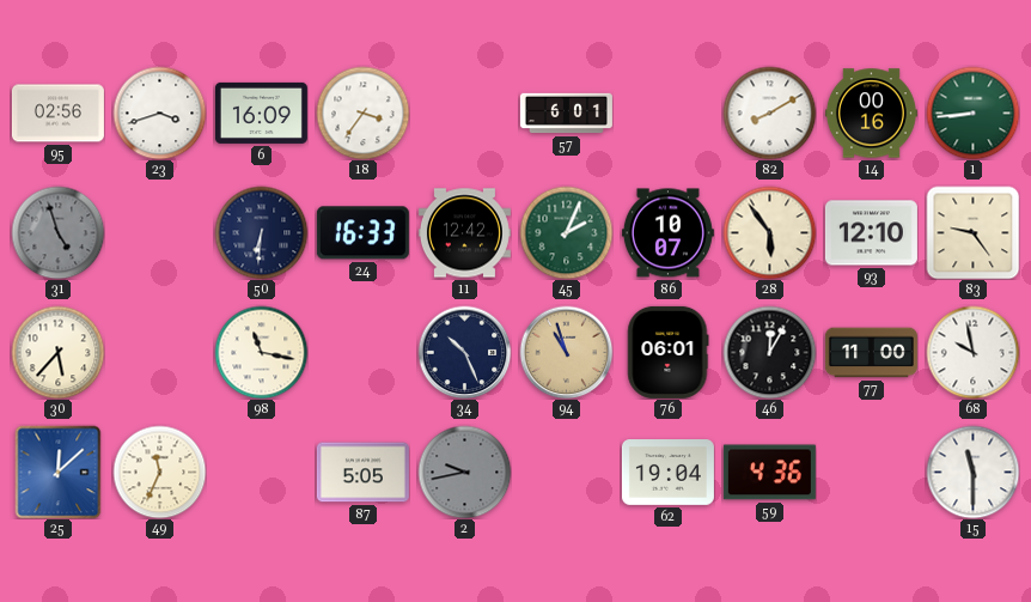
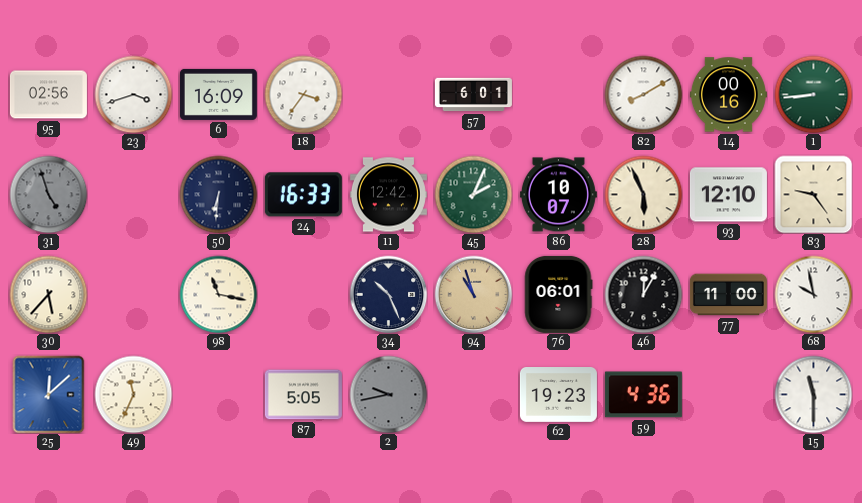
28: 5:54 -> 5:56 (643, 194)
62: 19:04 -> 19:23 (558, 395)
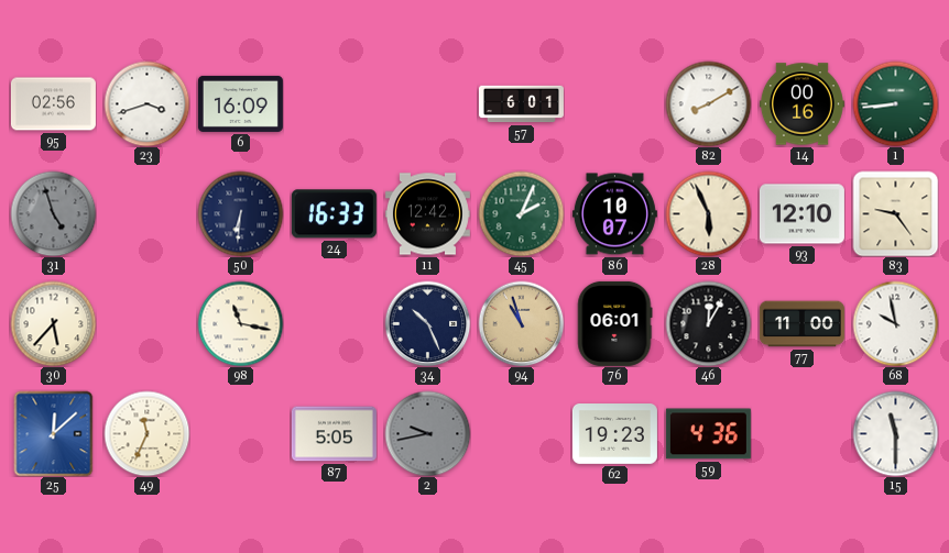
18: 3:36 -> none (303, 94)
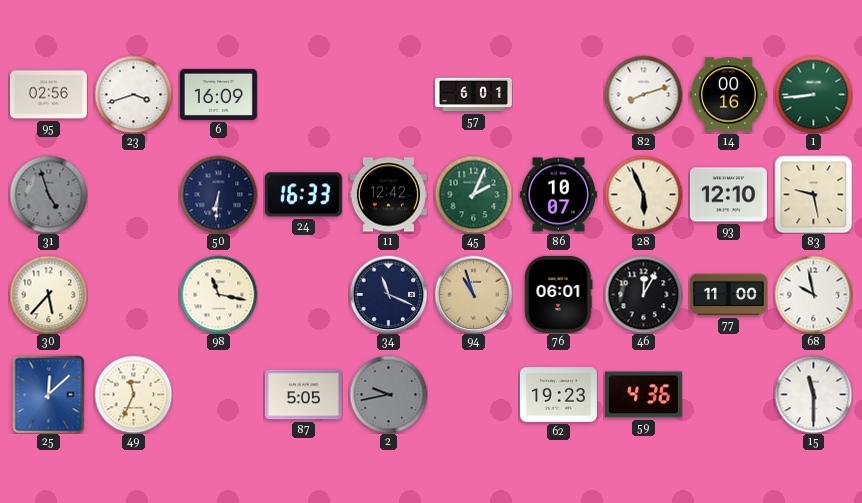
82: 8:10 -> 8:12 (643, 94)
83: 9:24 -> 9:28 (813, 194)
34: 10:26 -> 11:19 (388, 294)
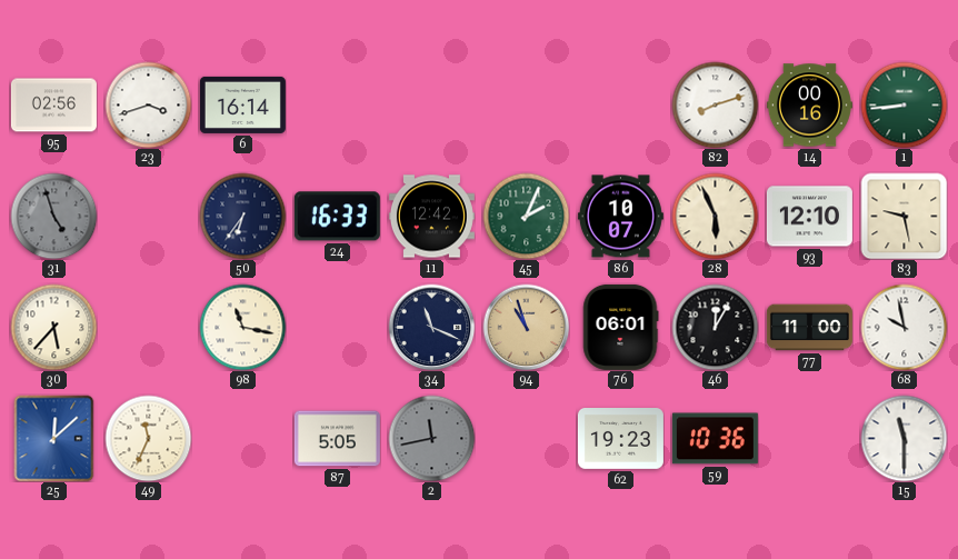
6: 16:09 -> 16:14 (242, 104)
57: 6:01 -> none (473, 95)
50: 6:31 -> 6:36 (242, 216)
2: 9:43 -> 11:43 (431, 438)
59: 4:36 -> 10:36 (715, 439)
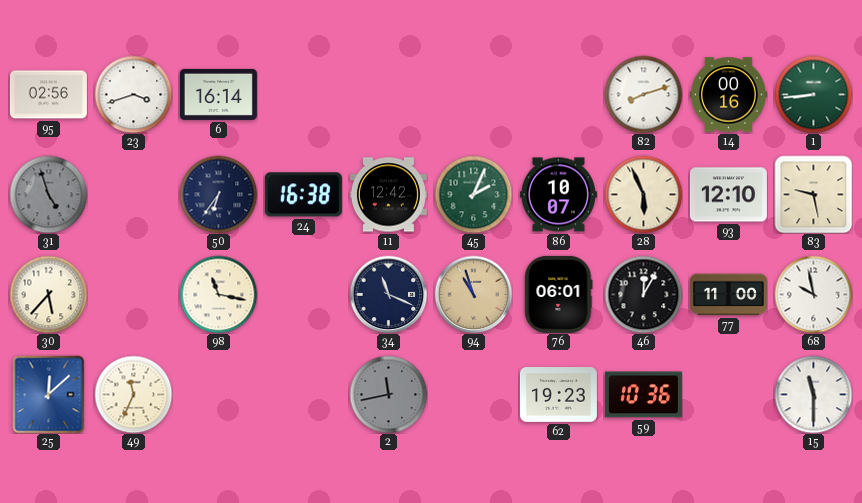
24: 16:33 -> 16:38 (303, 195)
87: 5:05 -> none (337, 439)
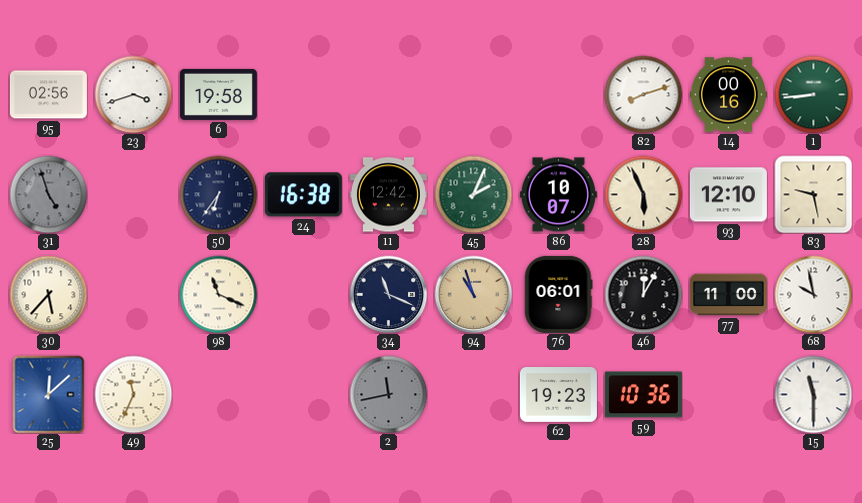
6: 16:14 -> 19:58 (218, 94)
98: 11:17 -> 11:19 (218, 294)
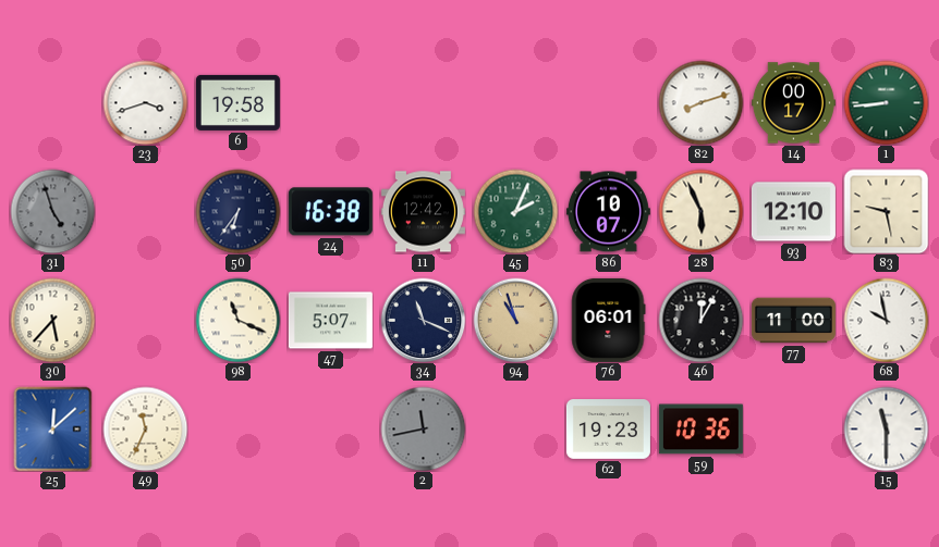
95: 02:56 -> none (48, 95)
14: 00:16 -> 00:17 (793, 103)
47: none -> 5:07 (330, 321)
